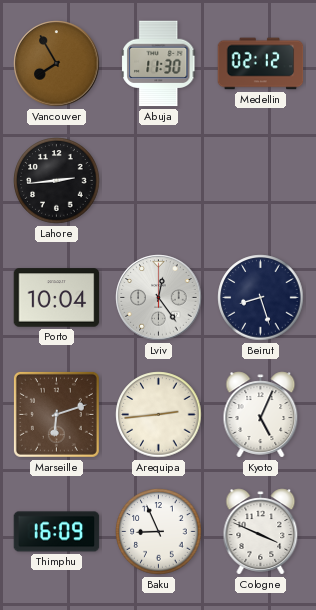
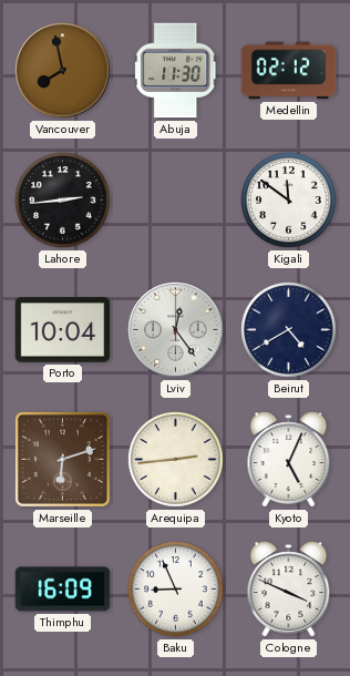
Vancouver: 7:55 -> 7:58 (63, 71)
Kigali: none -> 11:51 (289, 201)
Beirut: 8:27 -> 4:40 (289, 330)
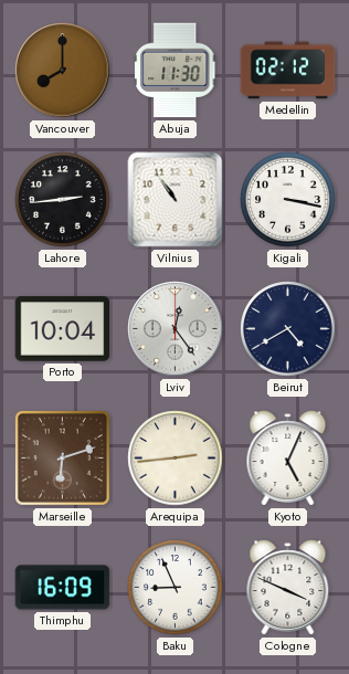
Vancouver: 7:58 -> 8:00 (63, 71)
Vilnius: none -> 10:54 (176, 200)
Kigali: 11:51 -> 3:17 (288, 200)
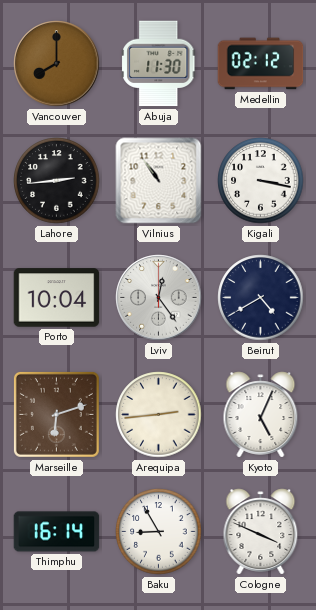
Thimphu: 16:09 -> 16:14 (57, 532)
Baku: 8:56 -> 8:55 (159, 532)
